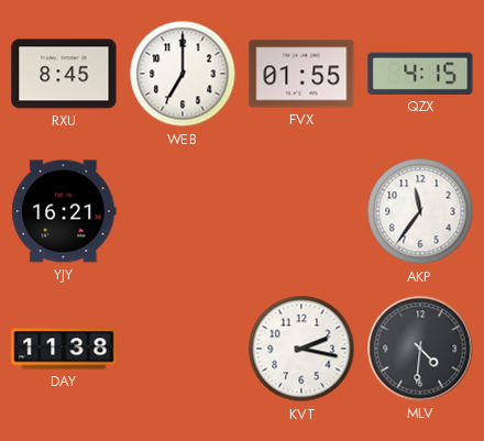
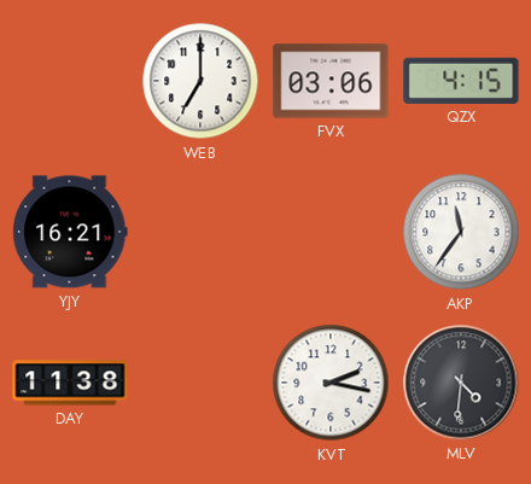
RXU: 8:45 -> none (64, 74)
FVX: 01:55 -> 03:06 (331, 81)
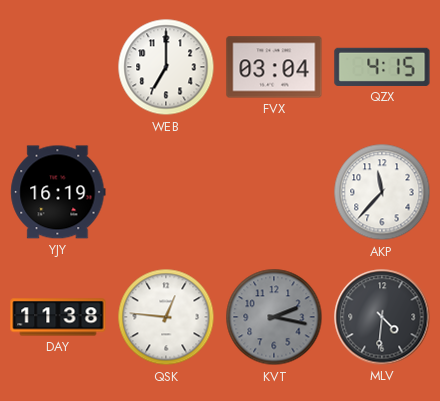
FVX: 03:06 -> 03:04 (274, 67)
YJY: 16:21 -> 16:19 (58, 192)
AKP: 11:36 -> 11:37 (382, 192)
QSK: none -> 12:46 (166, 317)
KVT dial: white -> grey (274, 317)
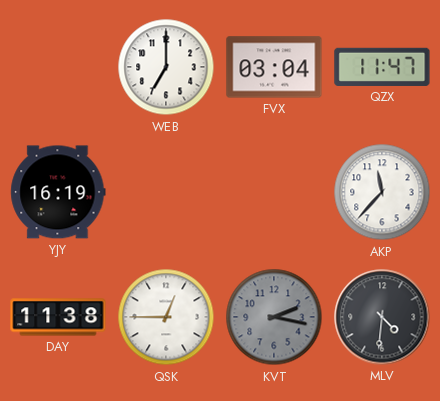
QZX: 4:15 -> 11:47 (382, 67)
QSK: 12:46 -> 12:45 (166, 317)
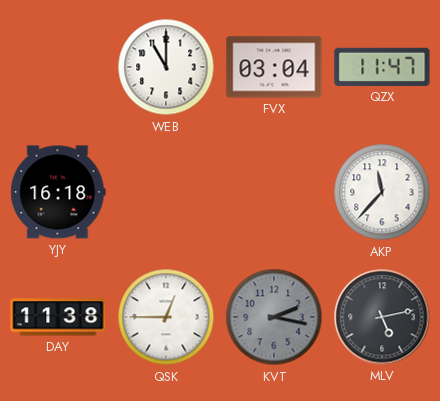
WEB: 7:00 -> 11:00 (166, 67)
YJY: 16:19 -> 16:18 (58, 192)
MLV: 4:31 -> 5:13 (382, 317)
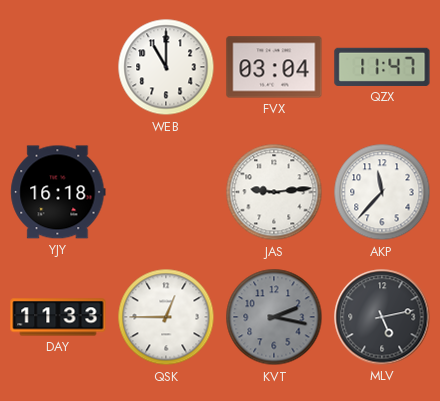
JAS: none -> 9:14 (274, 192)
DAY: 11:38 -> 11:33 (58, 317)
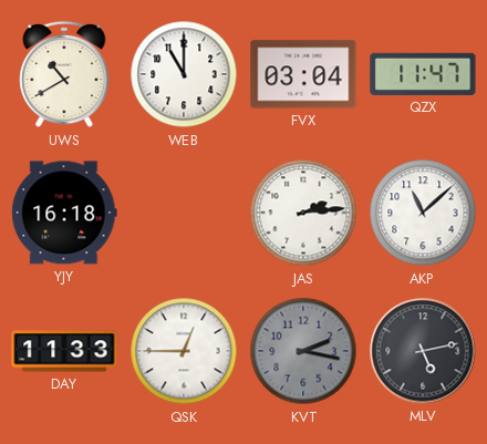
UWS: none -> 10:40 (64, 74)
JAS: 9:14 -> 2:14 (303, 213)
AKP: 11:37 -> 11:08 (423, 213)
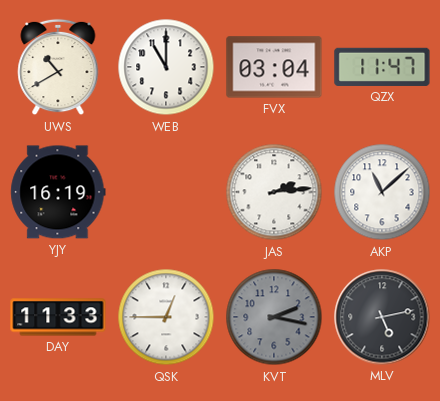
YJY: 16:18 -> 16:19 (58, 192)
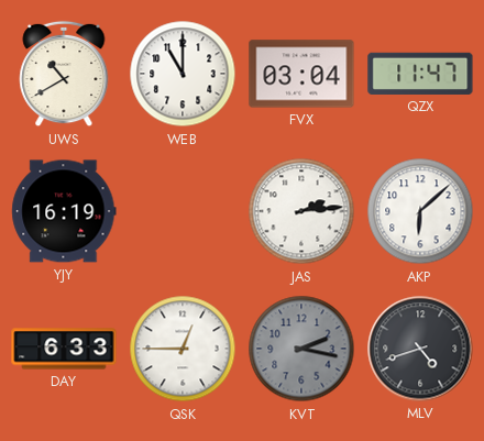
AKP: 11:08 -> 6:08 (420, 211)
DAY: 11:33 -> 6:33 (64, 349)
MLV: 5:13 -> 4:42 (420, 349)
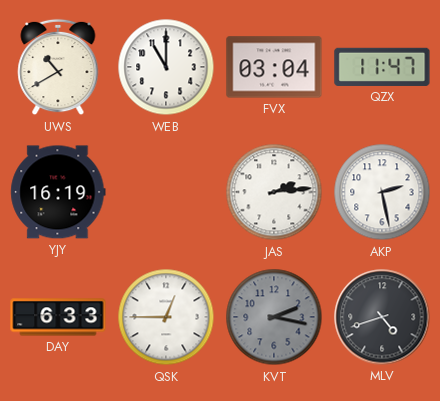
AKP: 6:08 -> 2:28 (382, 192)
